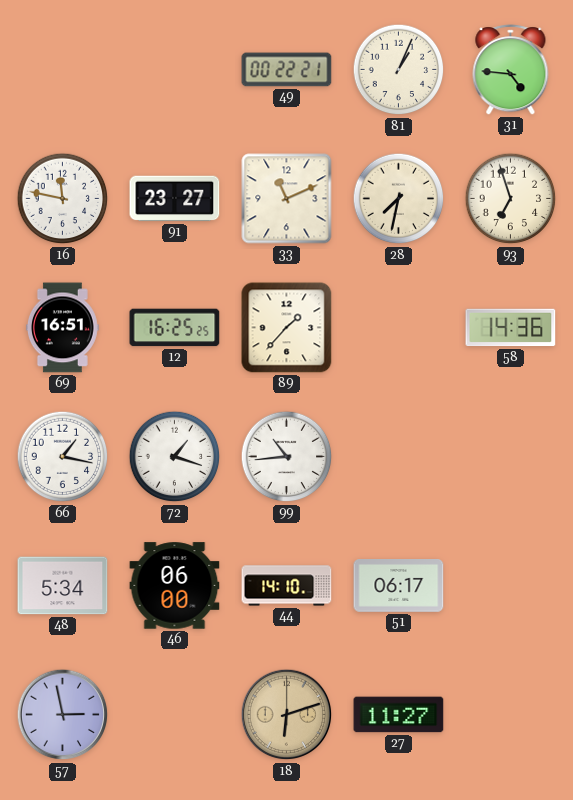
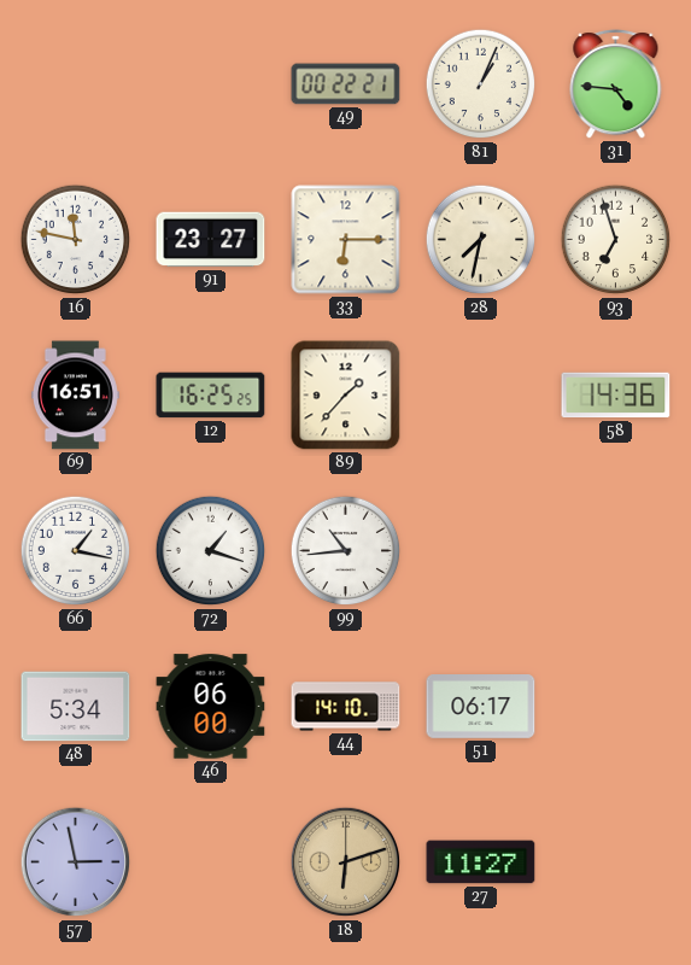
33: 11:11 -> 6:15 (346, 240)
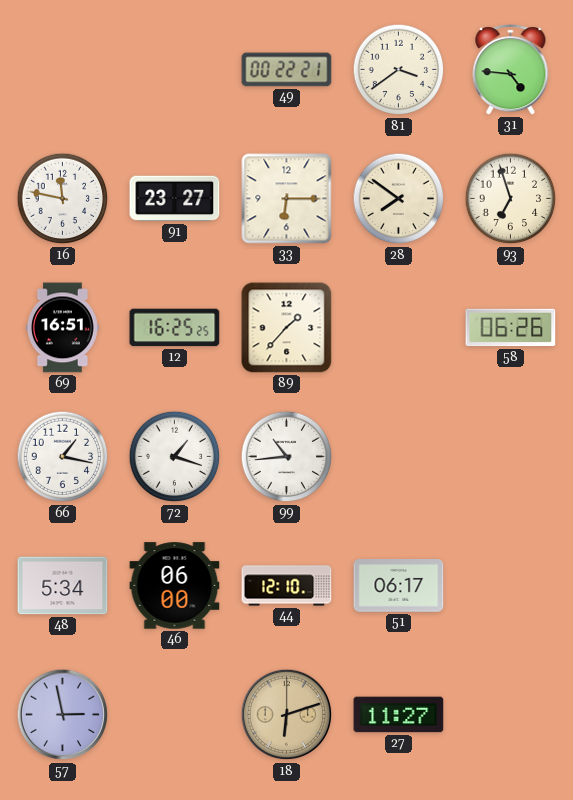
81: 1:04 -> 3:39 (399, 70)
28: 7:32 -> 7:51 (399, 199)
58: 14:36 -> 06:26 (511, 328)
44: 14:10 -> 12:10 (287, 586)
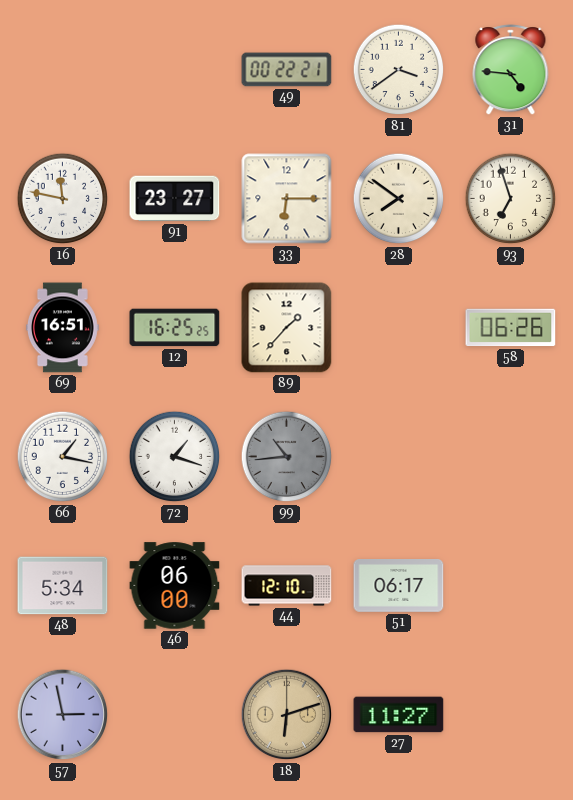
99 dial: white -> grey (287, 457)
